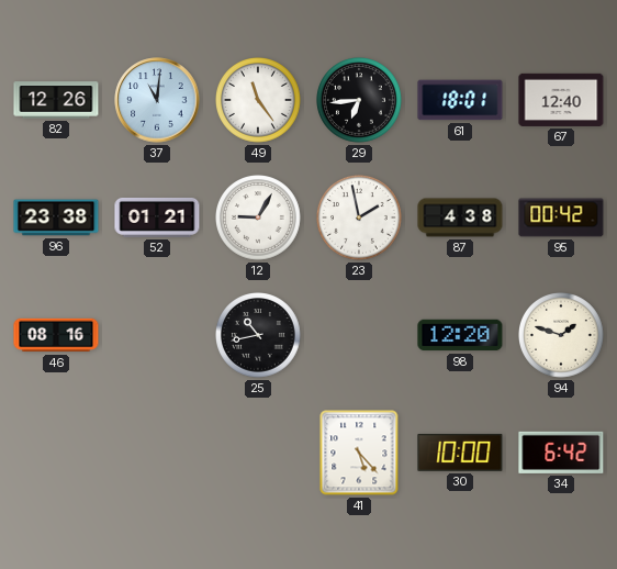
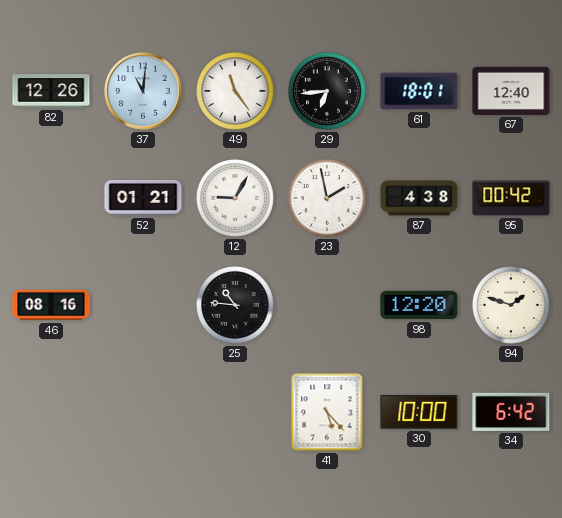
96: 23:38 -> none (56, 217)
25: 10:43 -> 10:46 (236, 306)
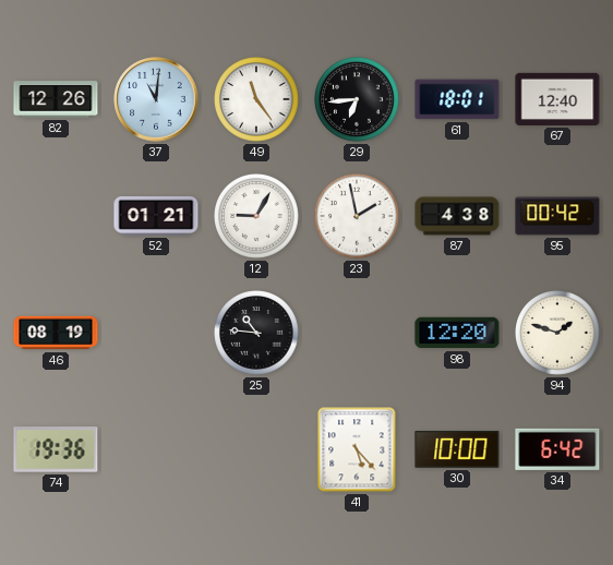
46: 08:16 -> 08:19 (56, 333)
74: none -> 19:36 (56, 449)
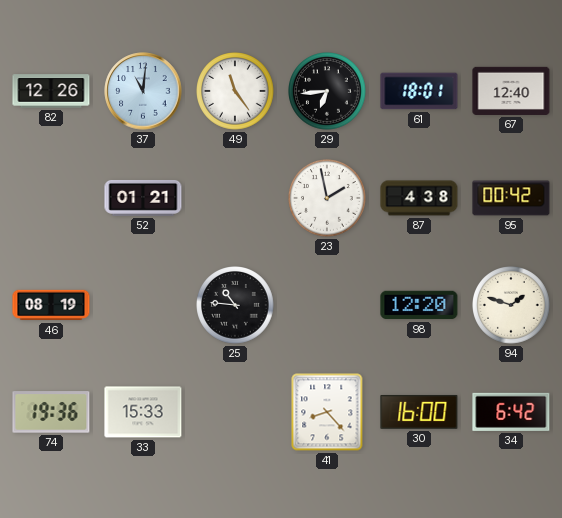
12: 9:05 -> none (257, 217)
33: none -> 15:33 (143, 412)
41: 5:23 -> 8:23 (327, 412)
30: 10:00 -> 16:00 (419, 412)
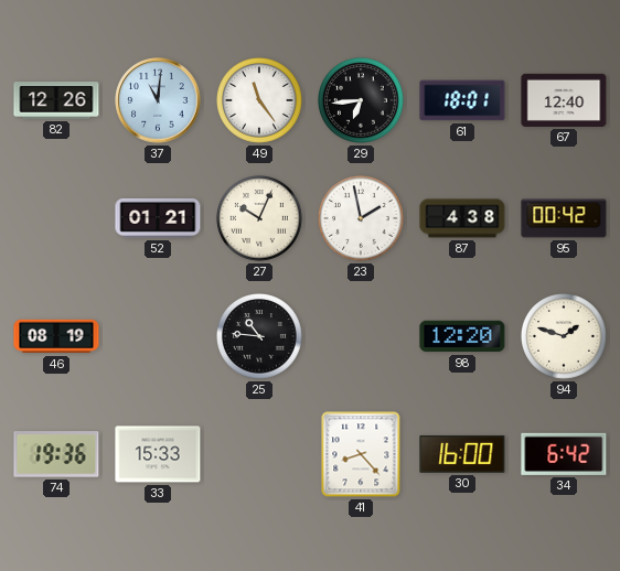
27: none -> 10:04 (260, 219)
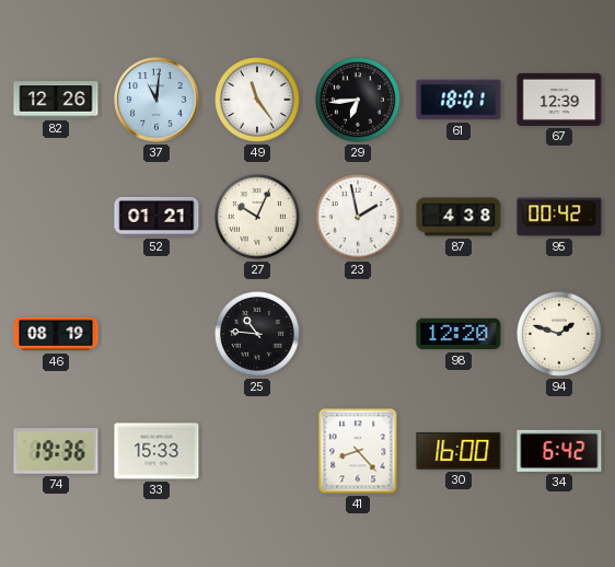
67: 12:40 -> 12:39 (559, 100)
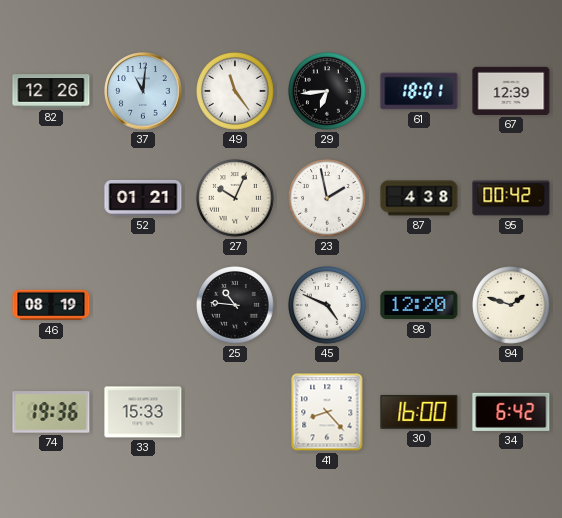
45: none -> 4:49 (328, 306)
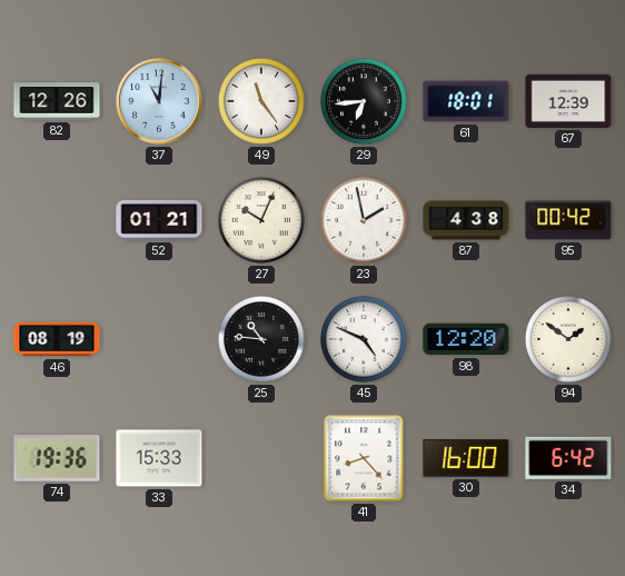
94: 1:48 -> 1:51 (569, 340)
